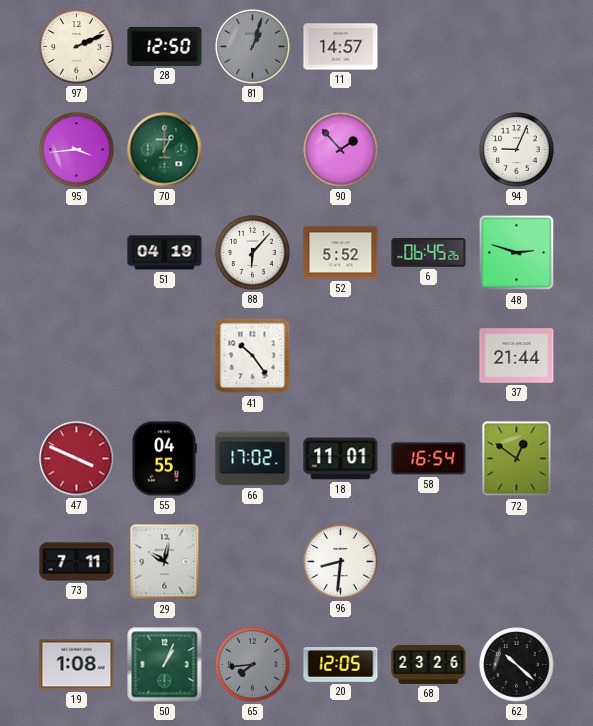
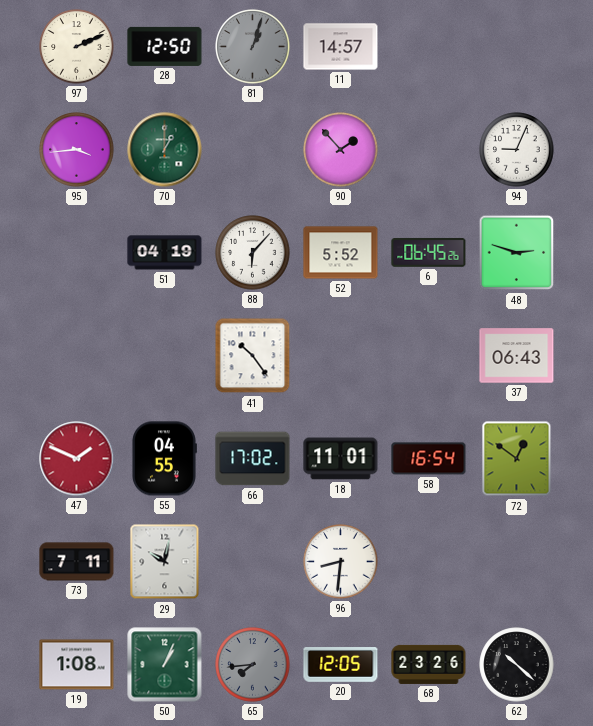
37: 21:44 -> 06:43 (517, 356)
47: 3:49 -> 1:49 (77, 459)
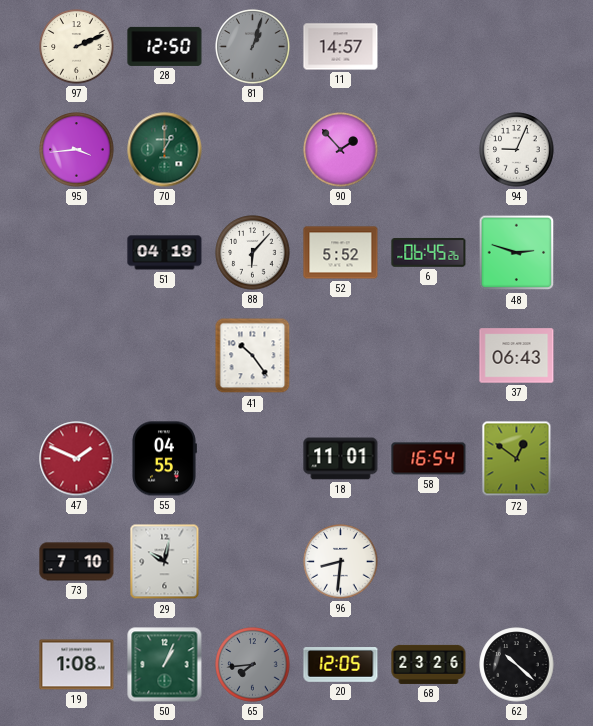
66: 17:02 -> none (253, 459)
73: 7:11 -> 7:10 (77, 562)
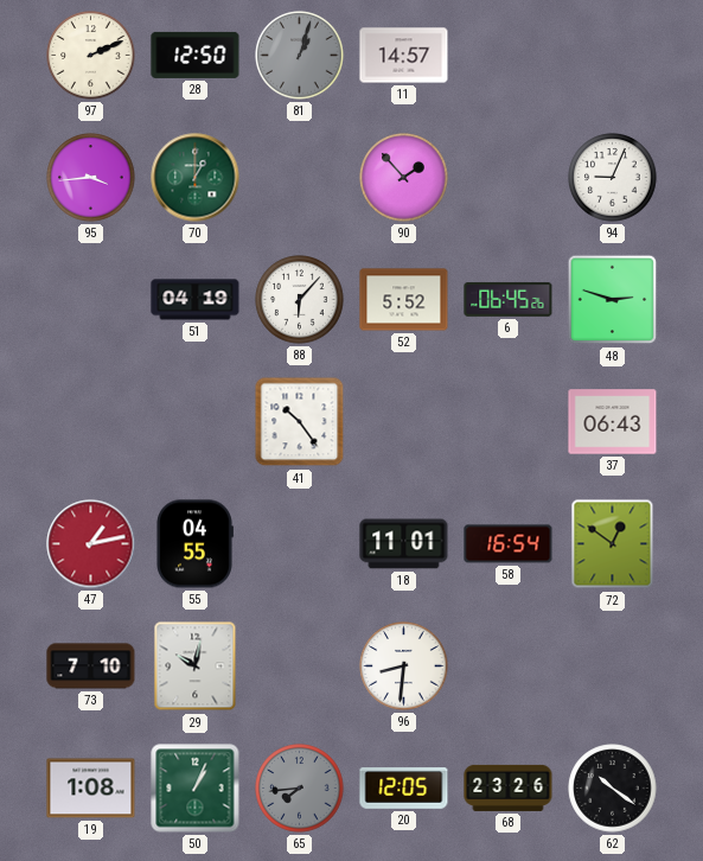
47: 1:49 -> 1:13 (91, 544)
62: 10:22 -> 10:21 (613, 789)
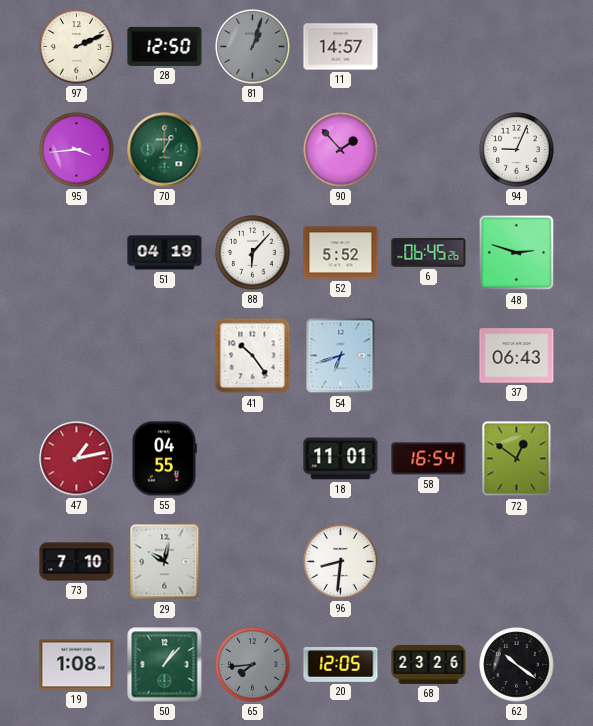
54: none -> 6:42 (341, 356)
50: 1:04 -> 1:07 (165, 665)
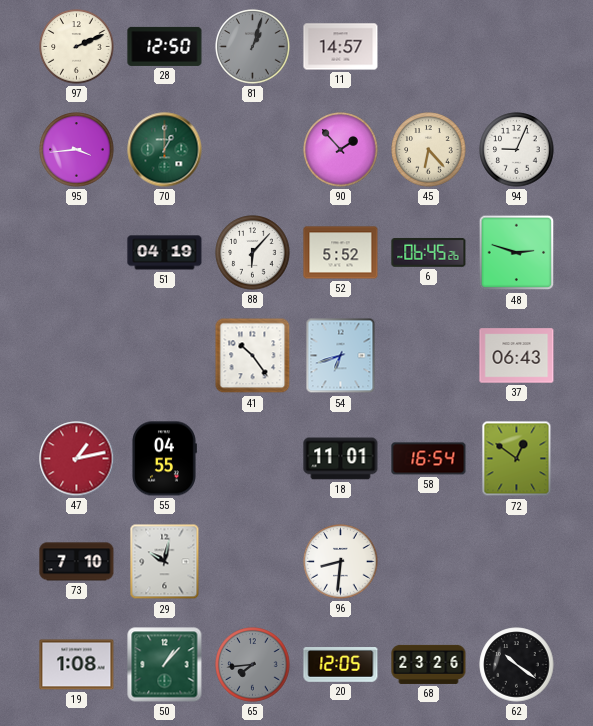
45: none -> 6:23 (429, 150)
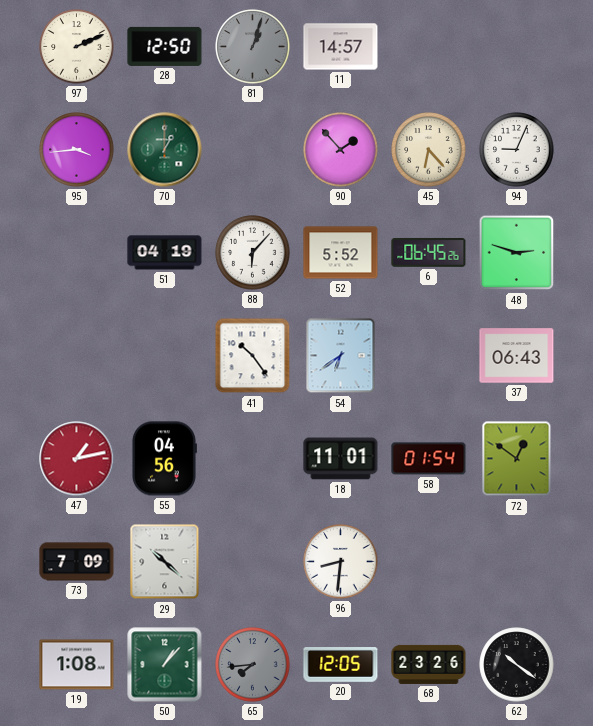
54: 6:42 -> 6:39 (341, 356)
55: 04:55 -> 04:56 (164, 459)
58: 16:54 -> 01:54 (429, 459)
73: 7:10 -> 7:09 (77, 562)
29: 10:02 -> 10:22 (165, 562)
